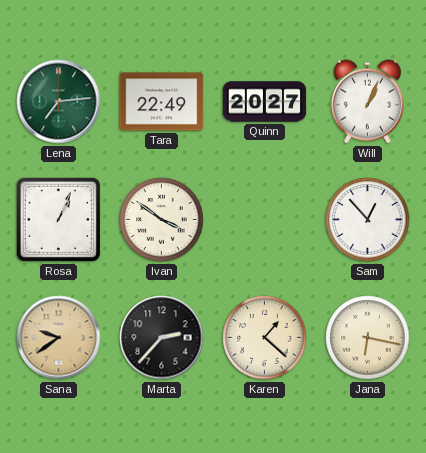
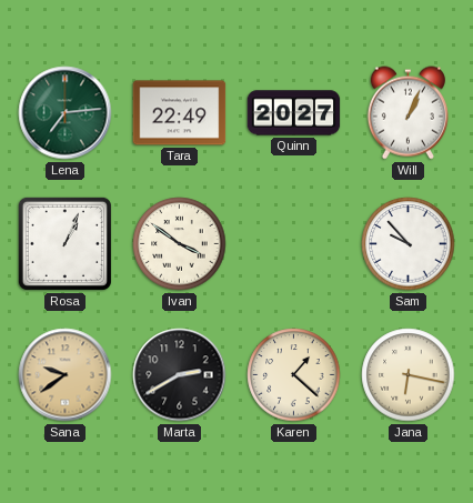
Sam: 12:53 -> 9:53 (409, 244)
Marta: 2:37 -> 2:40 (180, 375)
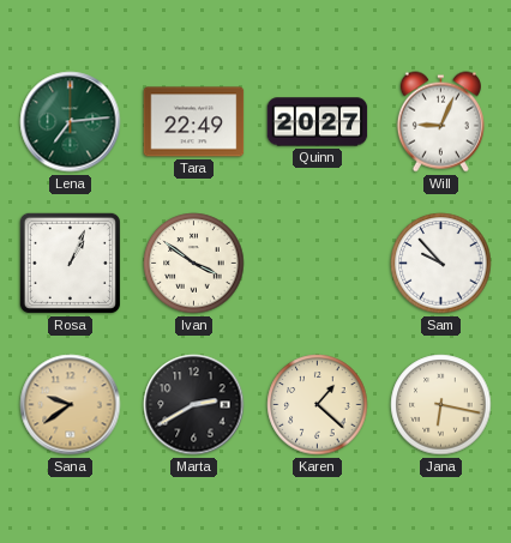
Will: 1:04 -> 9:04 (440, 122)
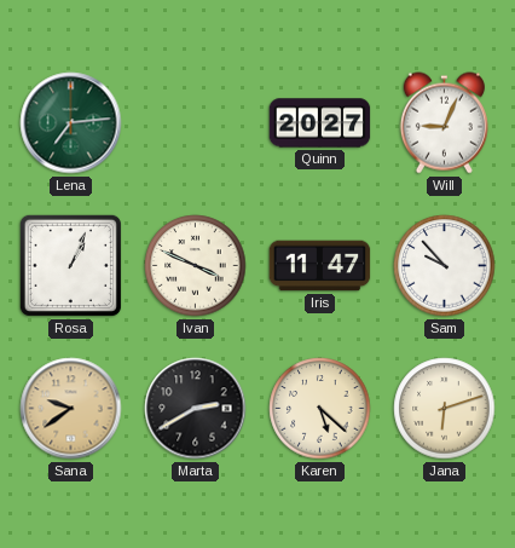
Tara: 22:49 -> none (194, 122)
Ivan: 3:51 -> 3:49 (196, 266)
Iris: none -> 11:47 (320, 266)
Karen: 1:22 -> 5:22 (320, 409)
Jana: 6:17 -> 6:12 (445, 409)
